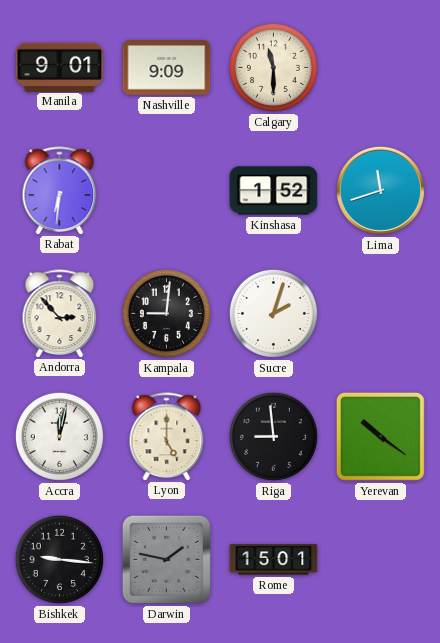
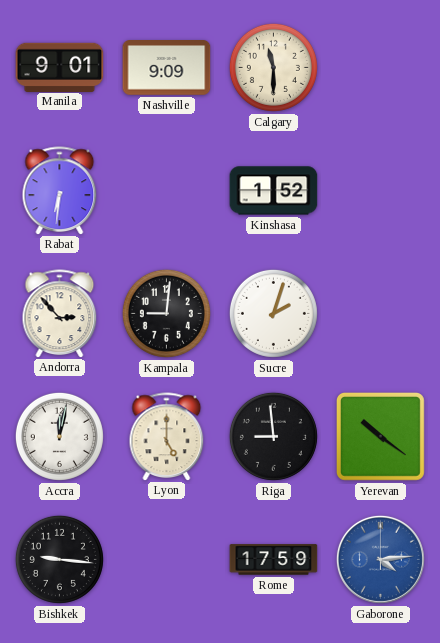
Lima: 11:42 -> none (380, 190)
Darwin: 1:47 -> none (166, 559)
Rome: 15:01 -> 17:59 (274, 560)
Gaborone: none -> 4:14 (380, 559)
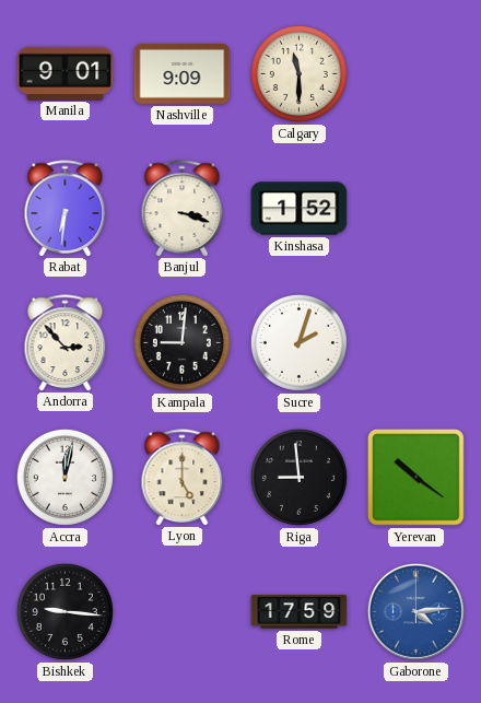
Banjul: none -> 3:18 (183, 208)
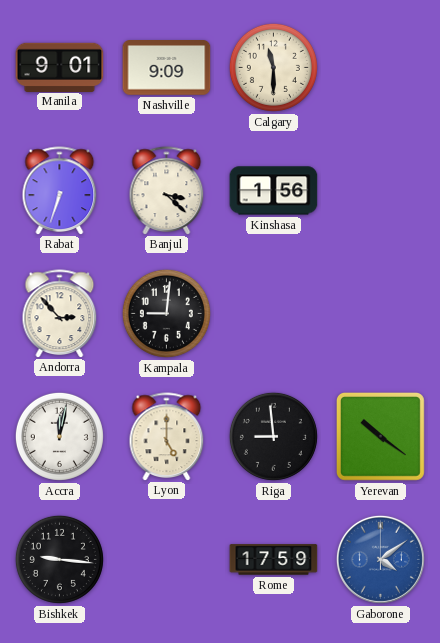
Rabat: 6:31 -> 6:33 (60, 190)
Banjul: 3:18 -> 3:22 (167, 190)
Kinshasa: 1:52 -> 1:56 (274, 191)
Sucre: 2:03 -> none (298, 342)
Gaborone: 4:14 -> 4:09 (380, 559)
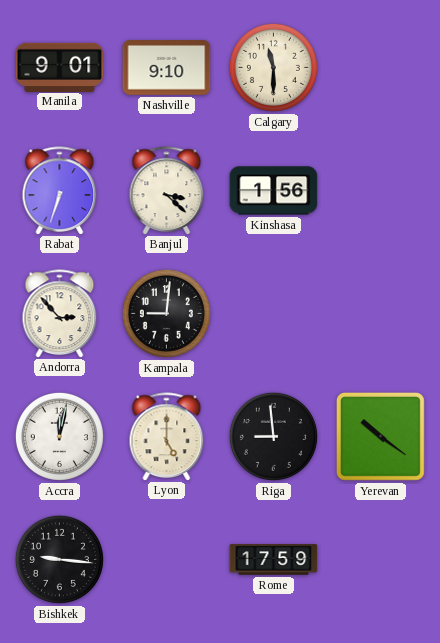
Nashville: 9:09 -> 9:10 (167, 68)
Gaborone: 4:09 -> none (380, 559)
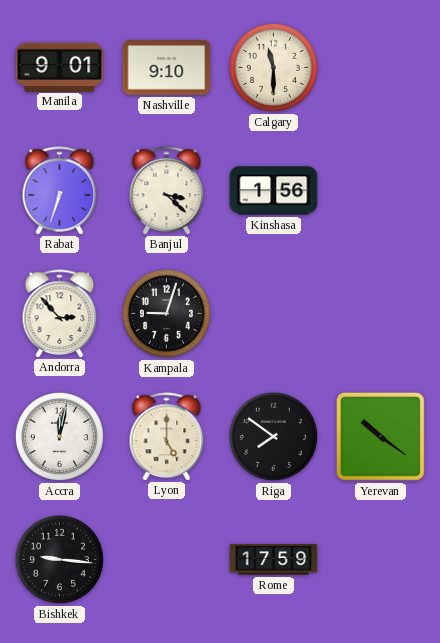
Kampala: 9:01 -> 9:03 (166, 313)
Riga: 8:59 -> 7:51 (273, 436)
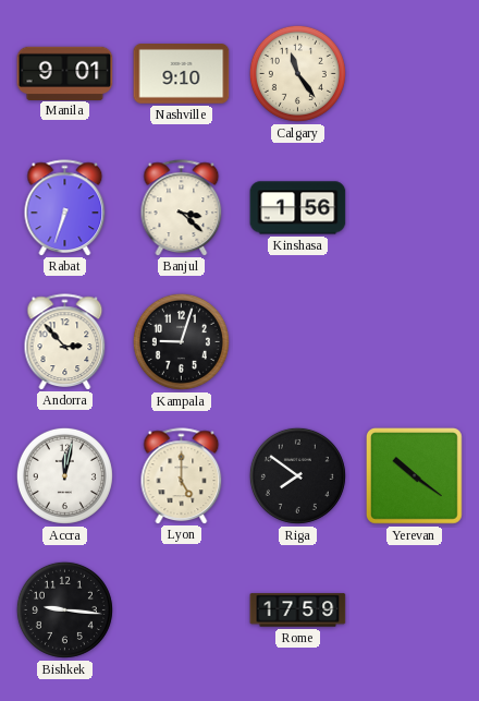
Calgary: 11:30 -> 11:24 (297, 73)
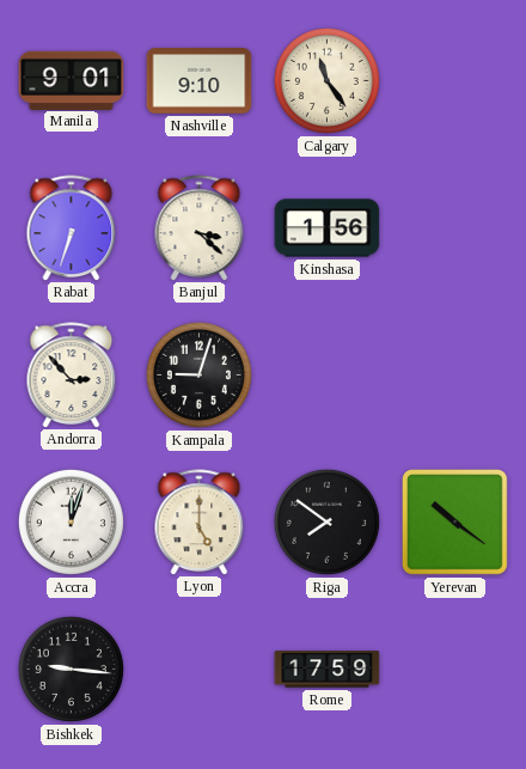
Accra: 12:02 -> 12:03 (71, 521)
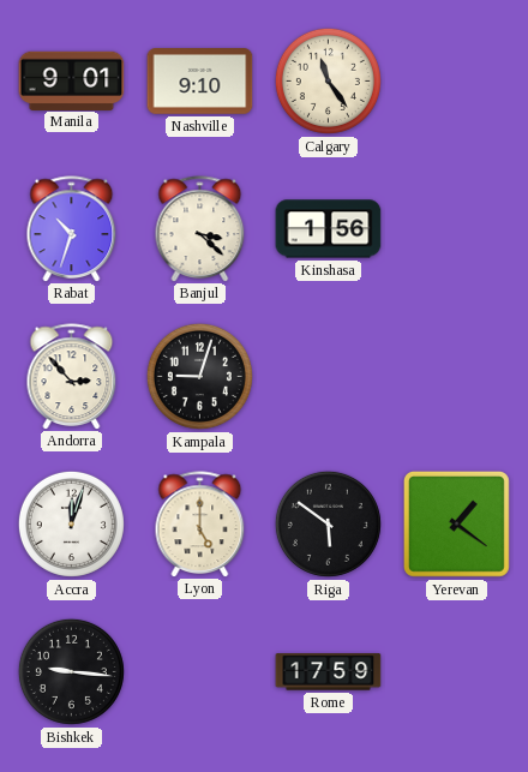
Rabat: 6:33 -> 10:33 (72, 228)
Riga: 7:51 -> 5:51 (328, 523)
Yerevan: 10:21 -> 1:21 (456, 523)
